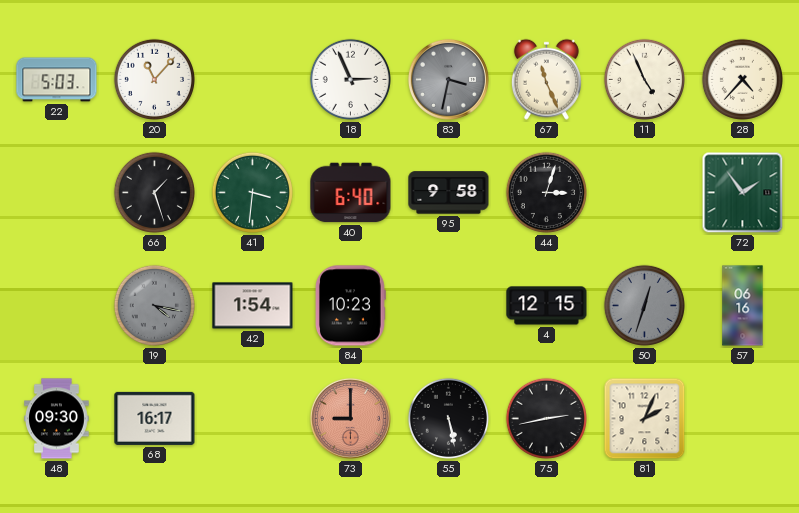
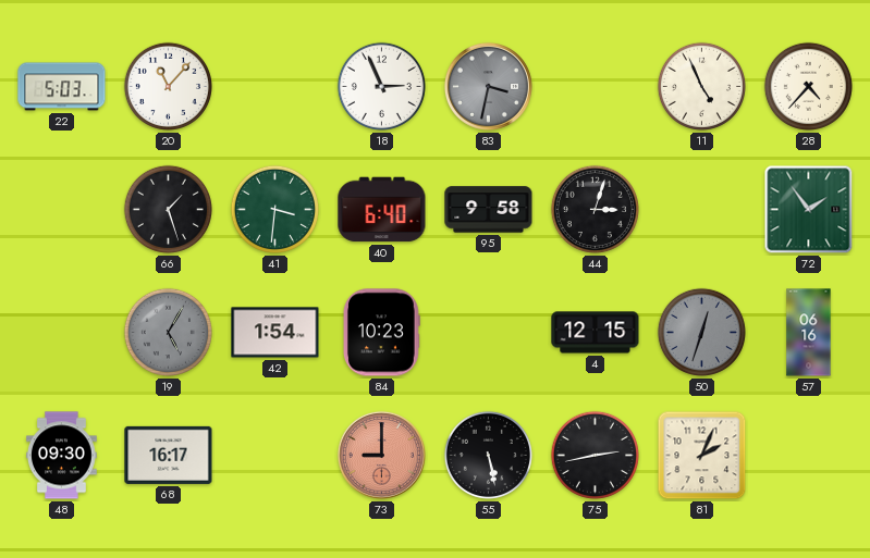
67: 11:26 -> none (546, 79)
19: 4:17 -> 5:05 (168, 332)
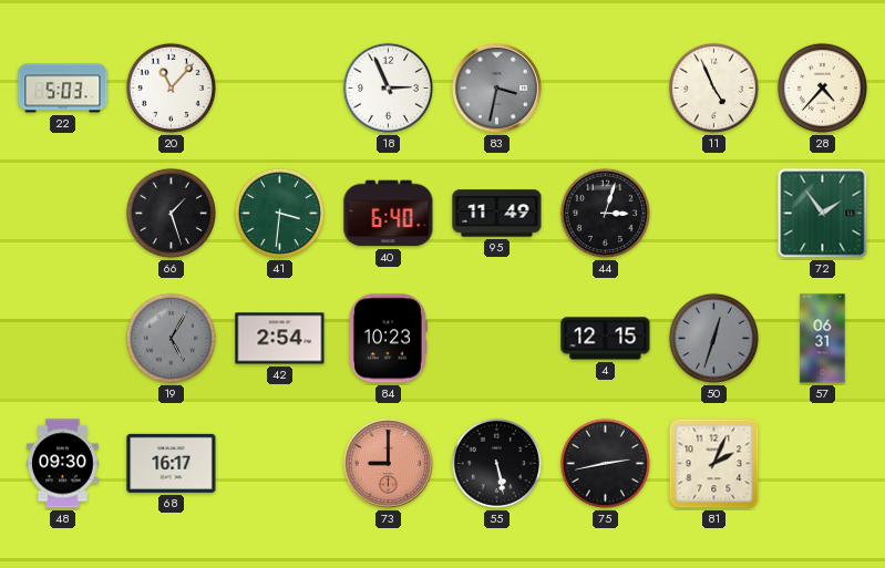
95: 9:58 -> 11:49 (497, 214)
42: 1:54 -> 2:54 (280, 339)
57: 06:16 -> 06:31 (823, 339)
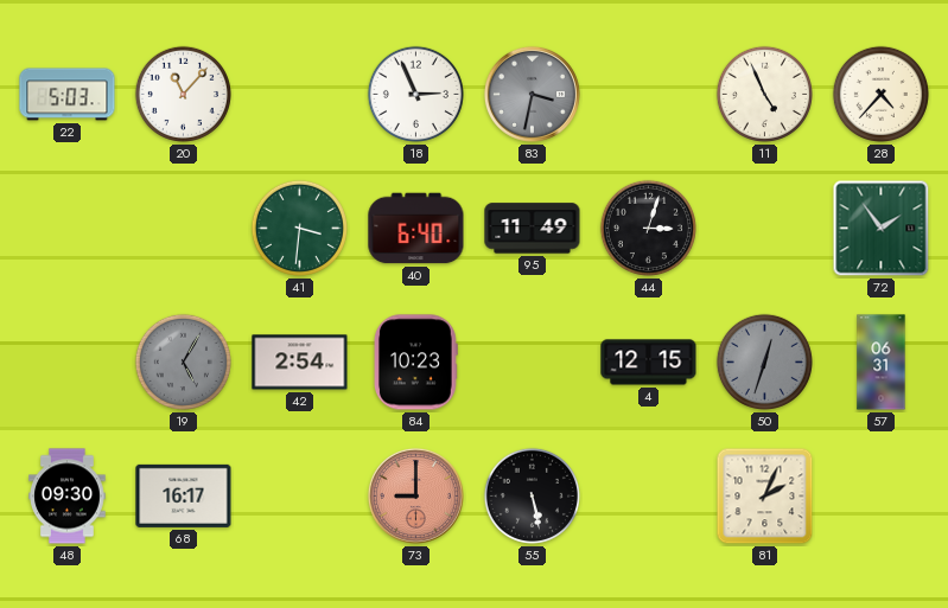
66: 1:27 -> none (171, 213)
75: 2:43 -> none (605, 463)
